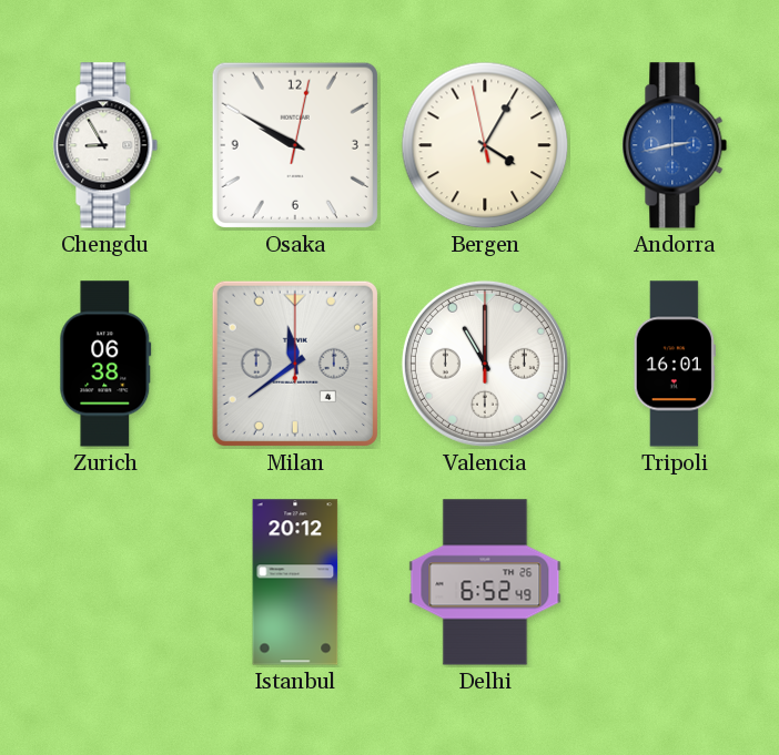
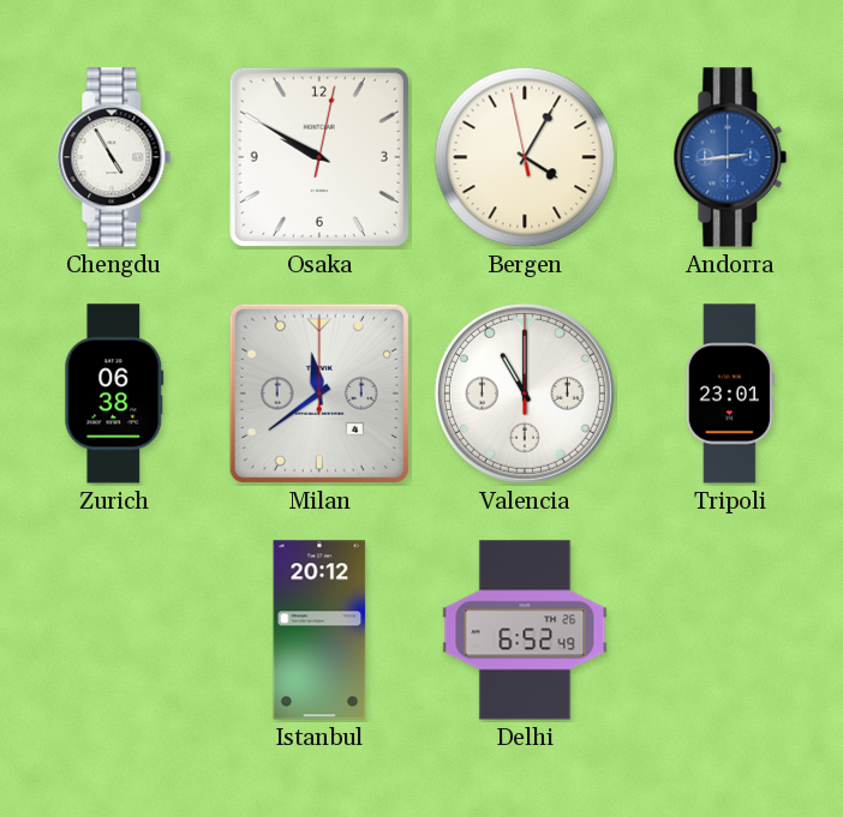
Chengdu: 8:55 -> 4:55 (114, 157)
Andorra: 2:43 -> 2:44 (730, 157)
Tripoli: 16:01 -> 23:01 (730, 394)
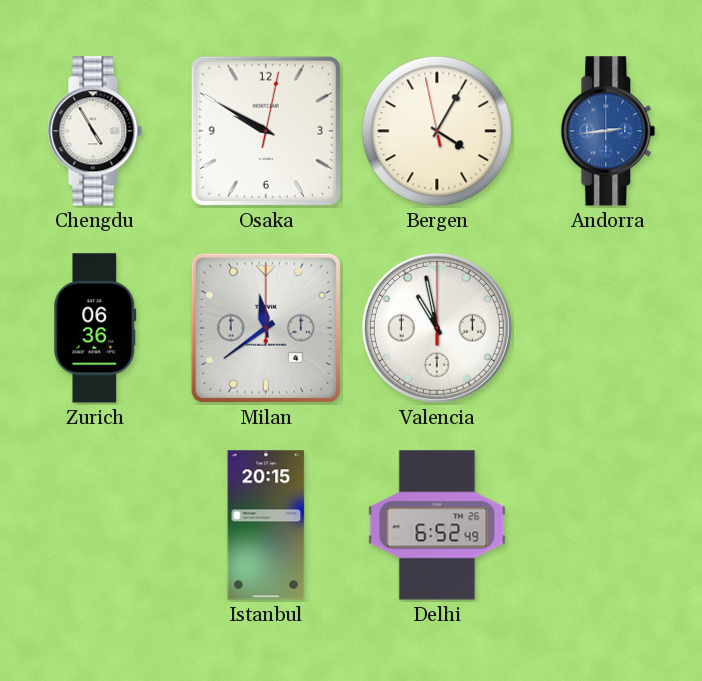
Zurich: 06:38 -> 06:36 (95, 328)
Valencia: 11:00 -> 10:58 (437, 328)
Tripoli: 23:01 -> none (730, 394)
Istanbul: 20:12 -> 20:15 (266, 525)
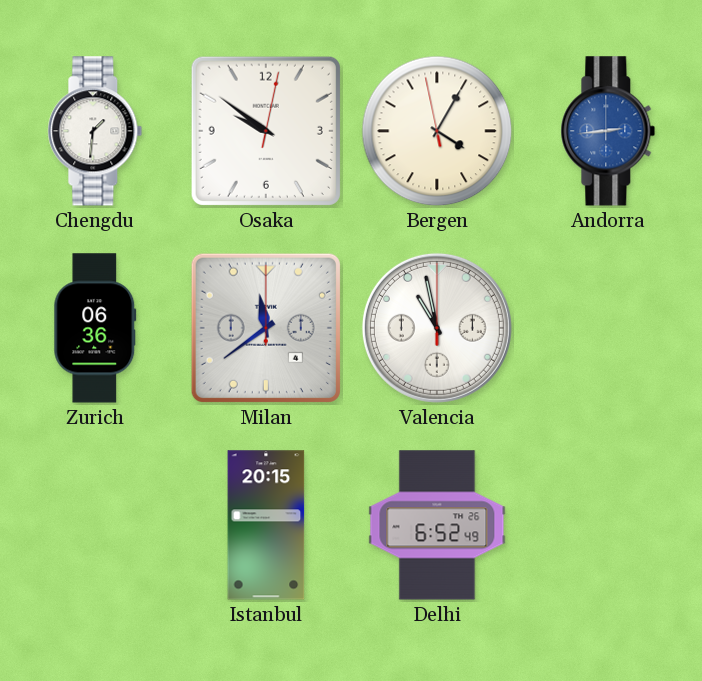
Chengdu: 4:55 -> 1:31 (95, 131)
Osaka: 9:50 -> 9:51 (266, 131)
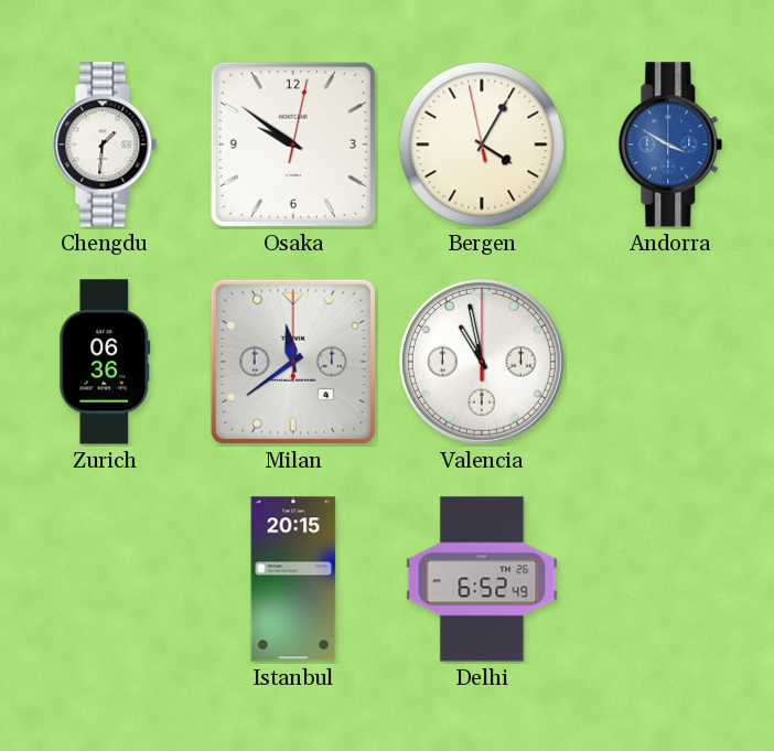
Andorra: 2:44 -> 3:50 (670, 144)
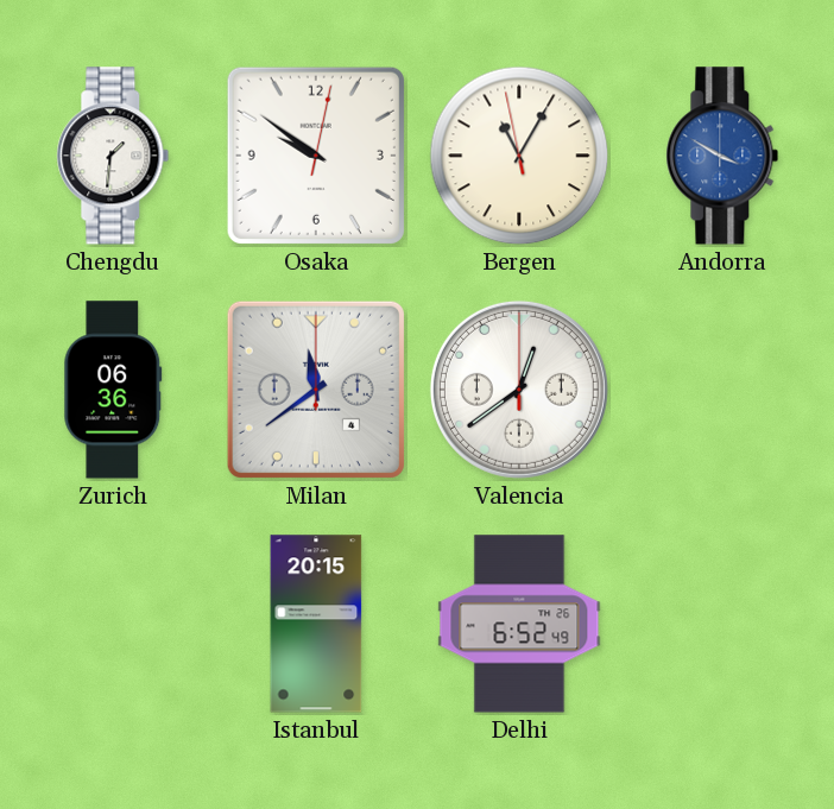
Bergen: 4:04 -> 11:04 (519, 156)
Valencia: 10:58 -> 12:39 (519, 390)
